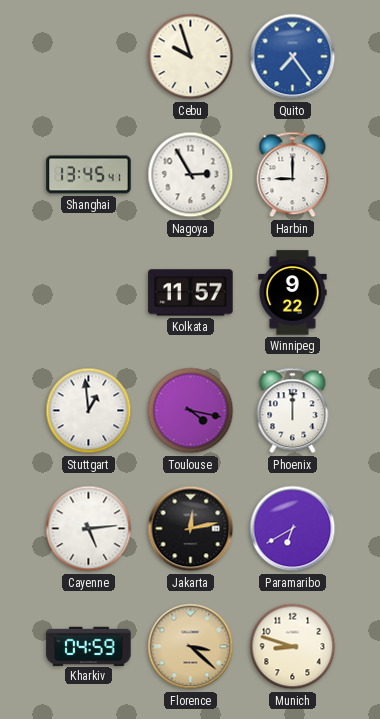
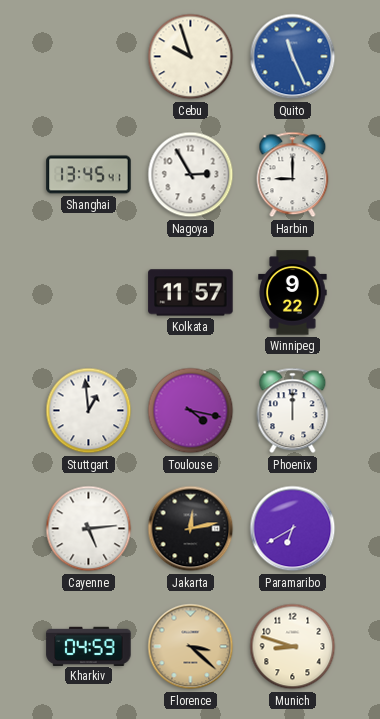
Quito: 7:24 -> 11:26 (293, 57)
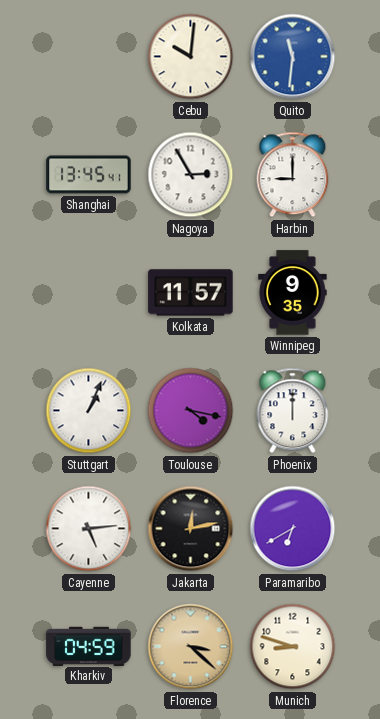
Cebu: 9:57 -> 10:01 (191, 57)
Quito: 11:26 -> 11:31 (293, 57)
Winnipeg: 9:22 -> 9:35 (293, 293)
Stuttgart: 12:59 -> 1:04 (89, 411)
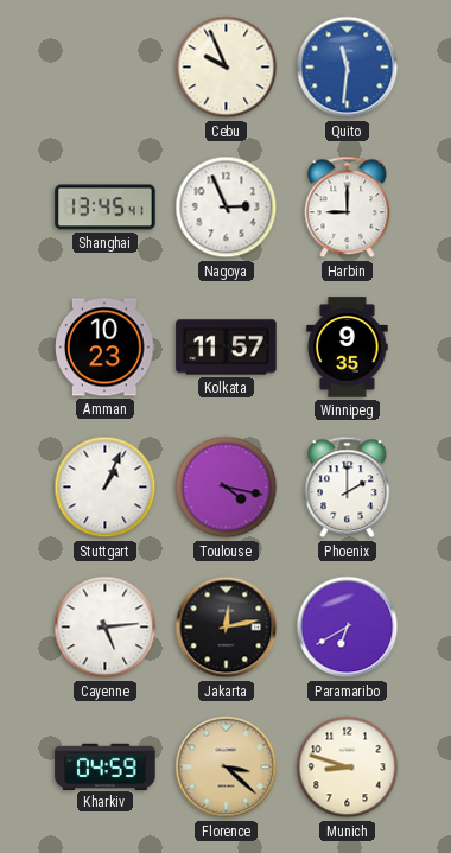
Cebu: 10:01 -> 9:56 (227, 68)
Nagoya: 2:55 -> 2:56 (227, 208)
Amman: none -> 10:23 (106, 348)
Phoenix: 12:00 -> 2:00 (348, 488)
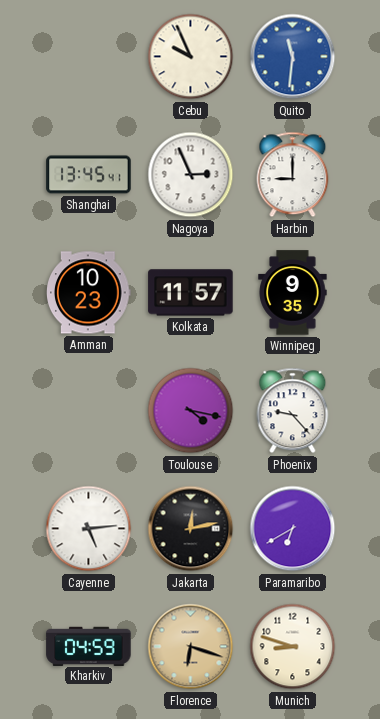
Stuttgart: 1:04 -> none (106, 488)
Phoenix: 2:00 -> 9:23 (293, 411)
Florence: 3:22 -> 6:18 (191, 647)
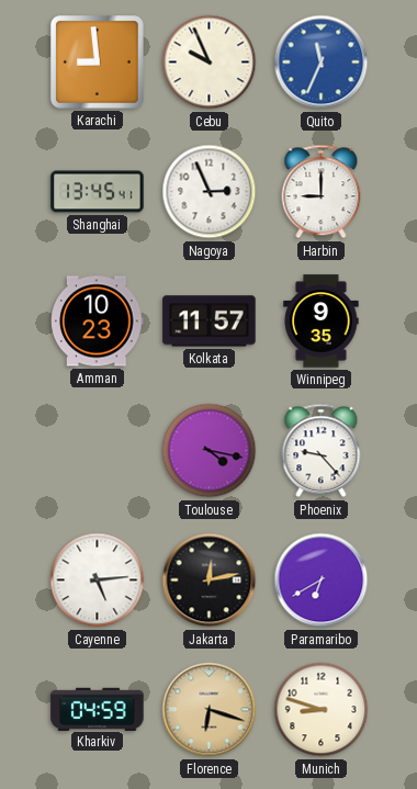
Karachi: none -> 8:59 (98, 63)
Quito: 11:31 -> 11:34 (322, 63)
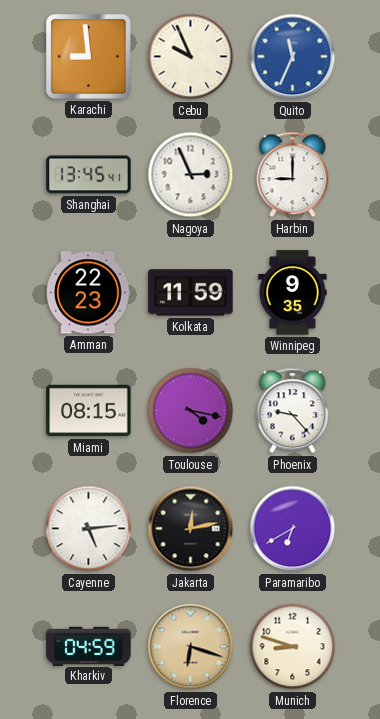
Amman: 10:23 -> 22:23 (89, 293)
Kolkata: 11:57 -> 11:59 (191, 293)
Miami: none -> 08:15 (89, 411)
